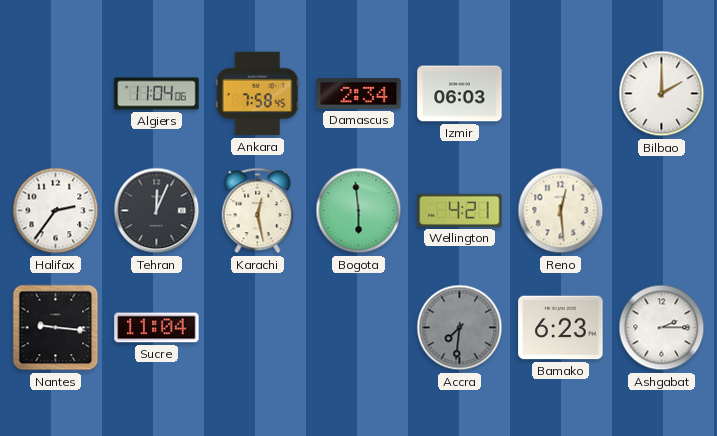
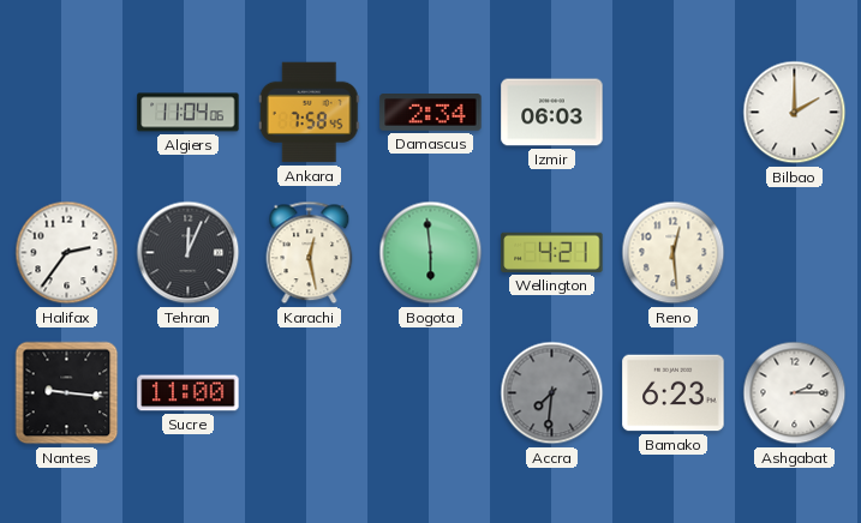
Sucre: 11:04 -> 11:00 (189, 393)
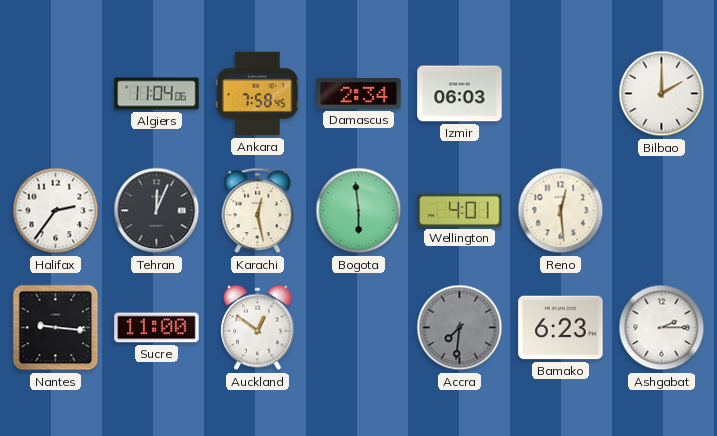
Wellington: 4:21 -> 4:01 (460, 210)
Auckland: none -> 12:51 (258, 328)
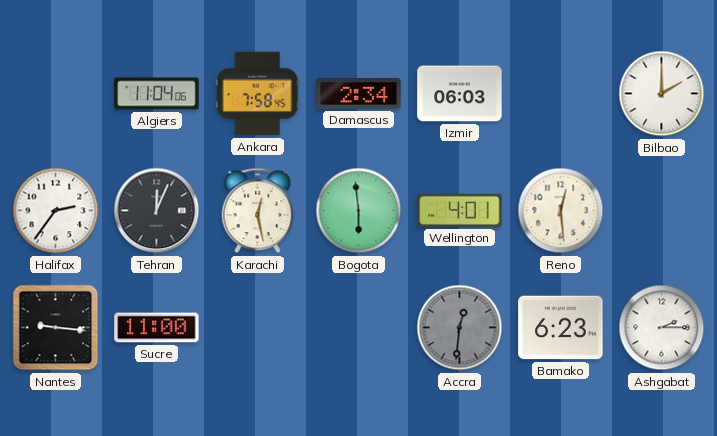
Auckland: 12:51 -> none (258, 328)
Accra: 7:31 -> 12:31 (460, 328)
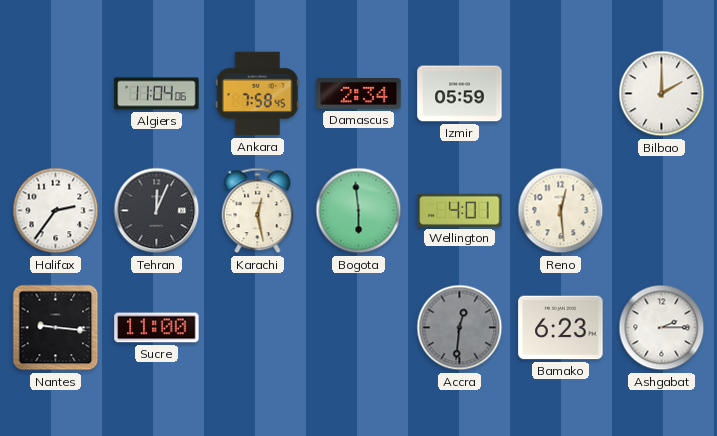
Izmir: 06:03 -> 05:59 (460, 94)
